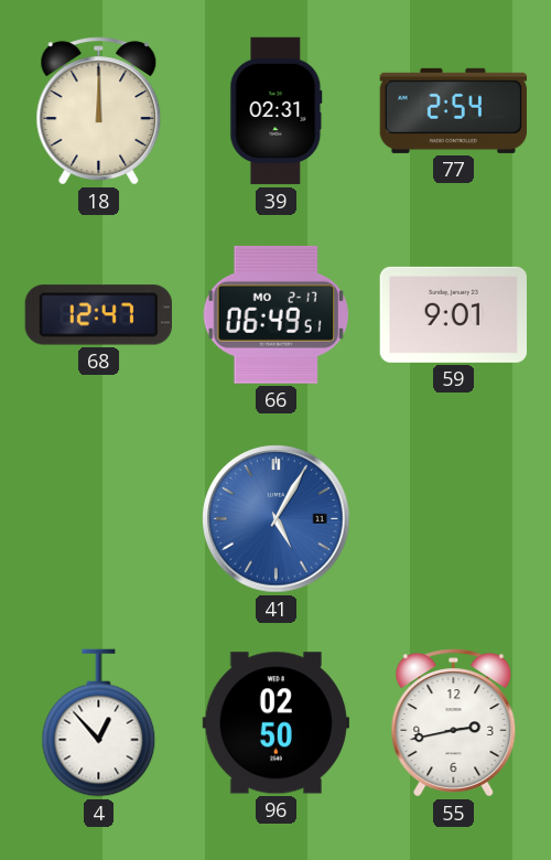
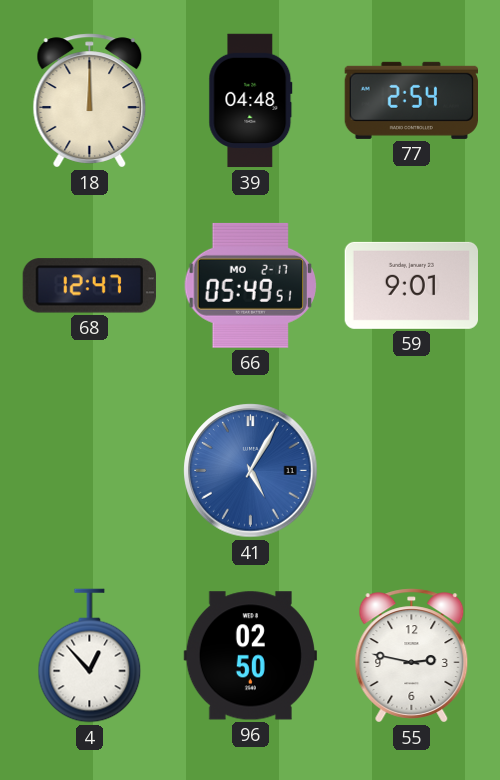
39: 02:31 -> 04:48 (251, 101)
66: 06:49 -> 05:49 (250, 285)
55: 2:43 -> 2:47 (412, 656)
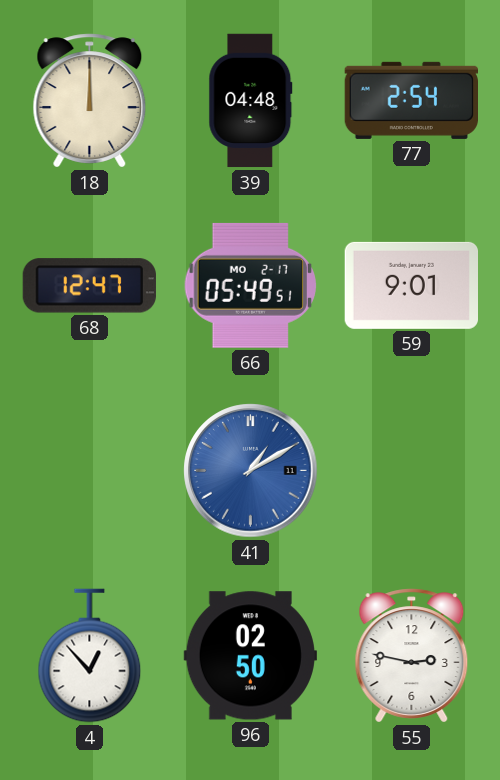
41: 5:05 -> 1:10 (251, 471)
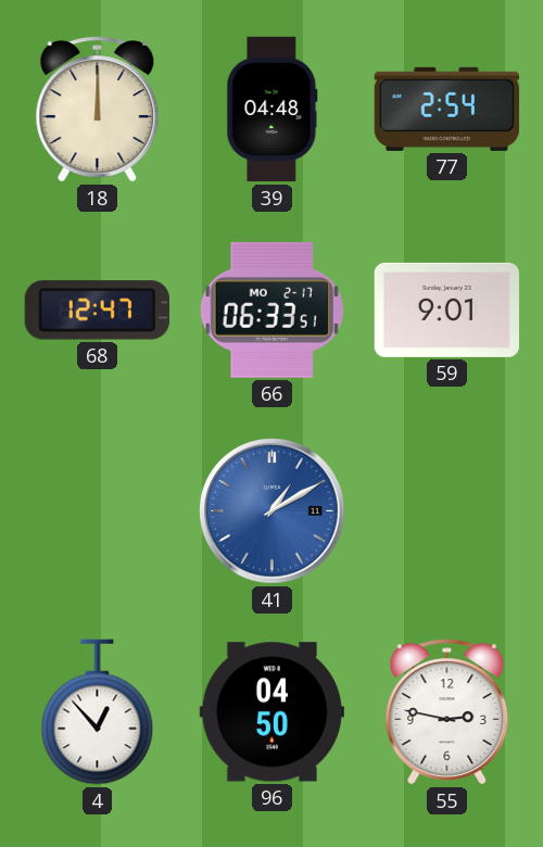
66: 05:49 -> 06:33 (271, 309)
96: 02:50 -> 04:50 (271, 712)
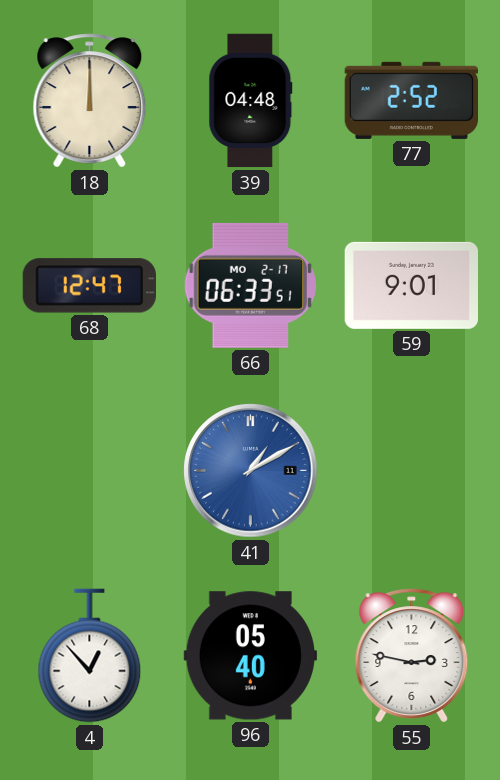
77: 2:54 -> 2:52 (411, 100)
96: 04:50 -> 05:40 (250, 656)
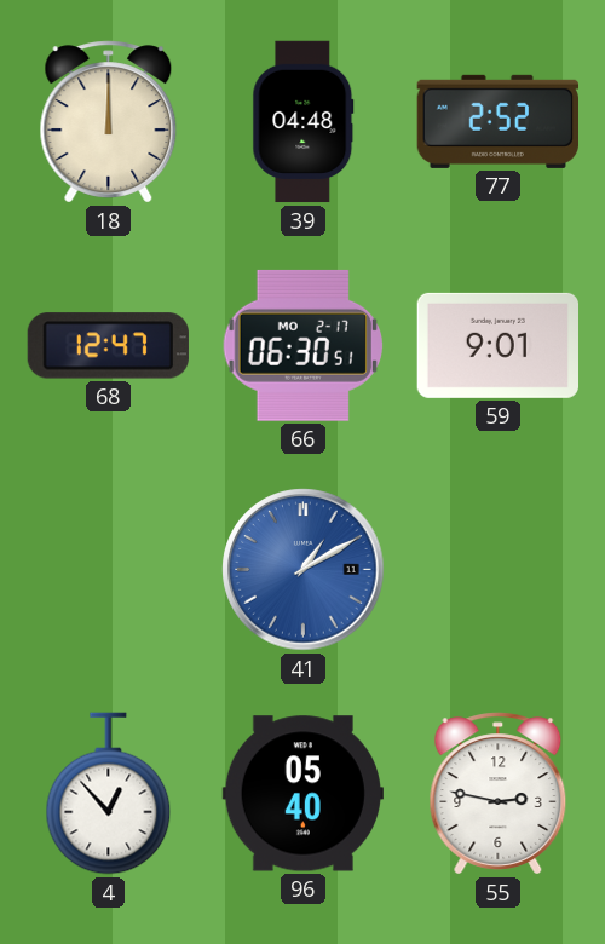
66: 06:33 -> 06:30 (302, 345)
